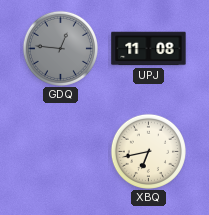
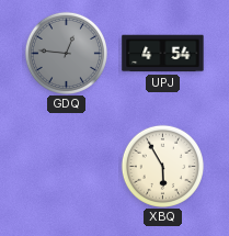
UPJ: 11:08 -> 4:54 (163, 54)
XBQ: 6:43 -> 5:55 (162, 166)
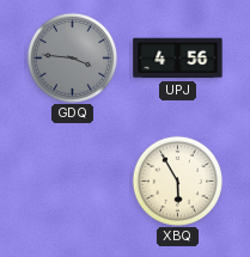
GDQ: 12:46 -> 3:46 (72, 57)
UPJ: 4:54 -> 4:56 (178, 59)
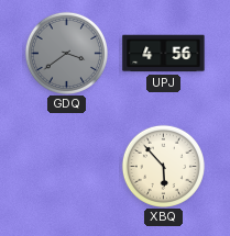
GDQ: 3:46 -> 3:39 (66, 53)
XBQ: 5:55 -> 5:53 (163, 166)
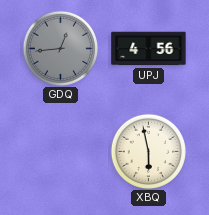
GDQ: 3:39 -> 12:44 (60, 48)
XBQ: 5:53 -> 5:58 (148, 151)
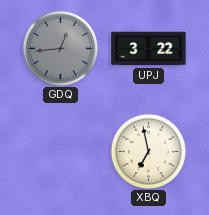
UPJ: 4:56 -> 3:22 (149, 49)
XBQ: 5:58 -> 6:58 (148, 151)
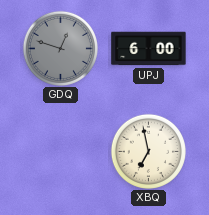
GDQ: 12:44 -> 12:48 (60, 48)
UPJ: 3:22 -> 6:00 (149, 49)
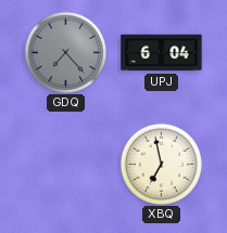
GDQ: 12:48 -> 7:23 (65, 52)
UPJ: 6:00 -> 6:04 (162, 53)
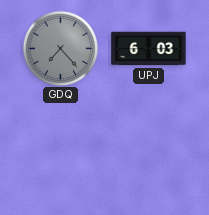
UPJ: 6:04 -> 6:03 (149, 49)
XBQ: 6:58 -> none (161, 164)
